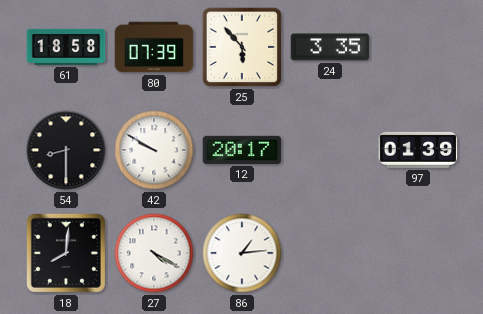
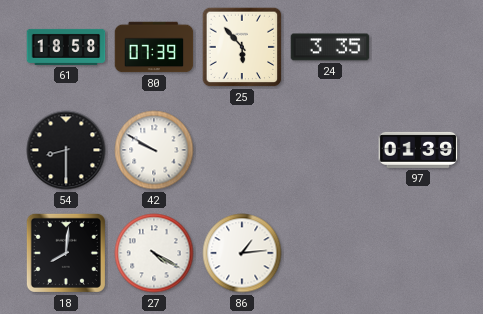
12: 20:17 -> none (242, 150)
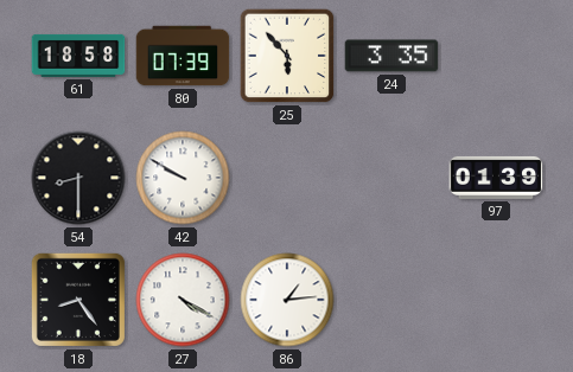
18: 8:01 -> 8:24 (78, 300)
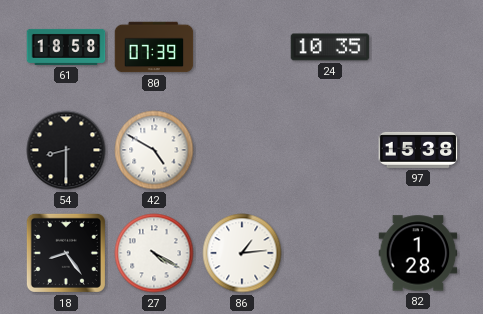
25: 5:53 -> none (287, 56)
24: 3:35 -> 10:35 (330, 47)
42: 9:50 -> 4:50 (154, 150)
97: 01:39 -> 15:38 (418, 150)
82: none -> 1:28 (418, 253)
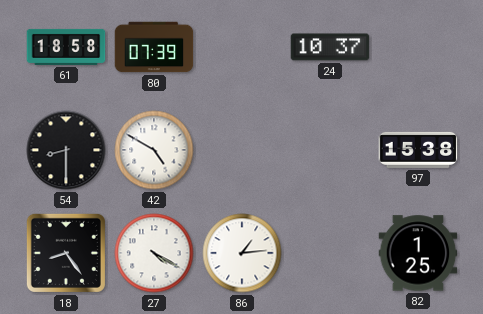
24: 10:35 -> 10:37 (330, 47)
82: 1:28 -> 1:25 (418, 253)
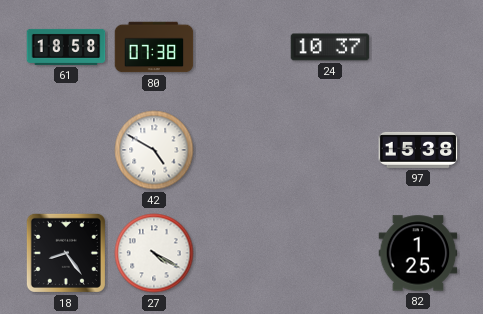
80: 07:39 -> 07:38 (154, 47)
54: 8:30 -> none (66, 150)
86: 1:14 -> none (242, 253)
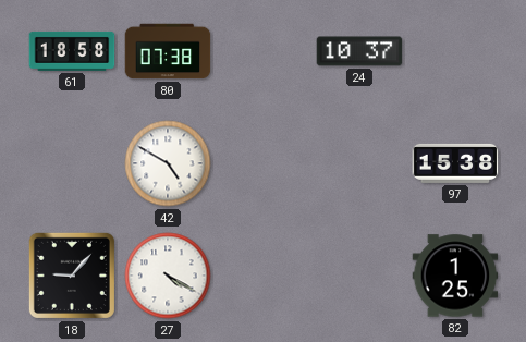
18: 8:24 -> 9:07 (72, 276)
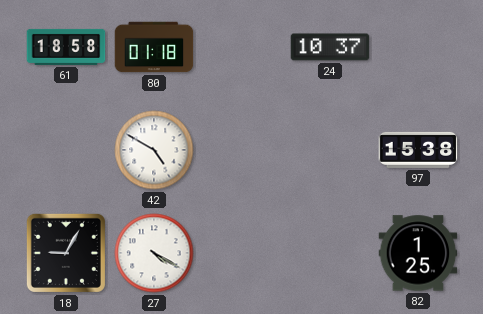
80: 07:38 -> 01:18 (154, 47)
18: 9:07 -> 9:05 (66, 253)
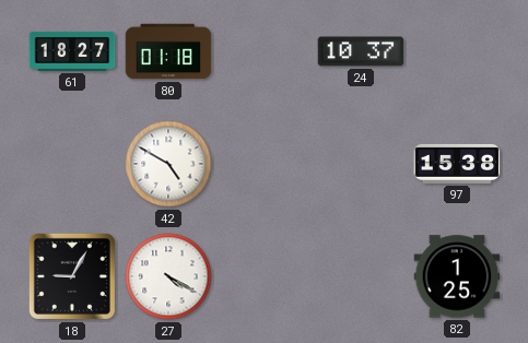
61: 18:58 -> 18:27 (72, 51)
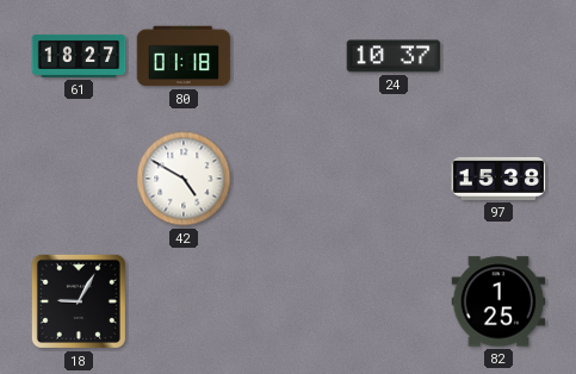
27: 4:20 -> none (168, 276)
